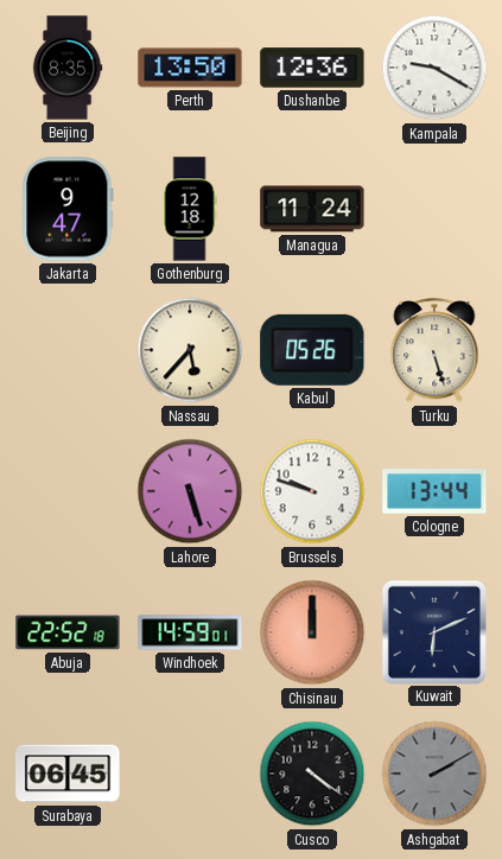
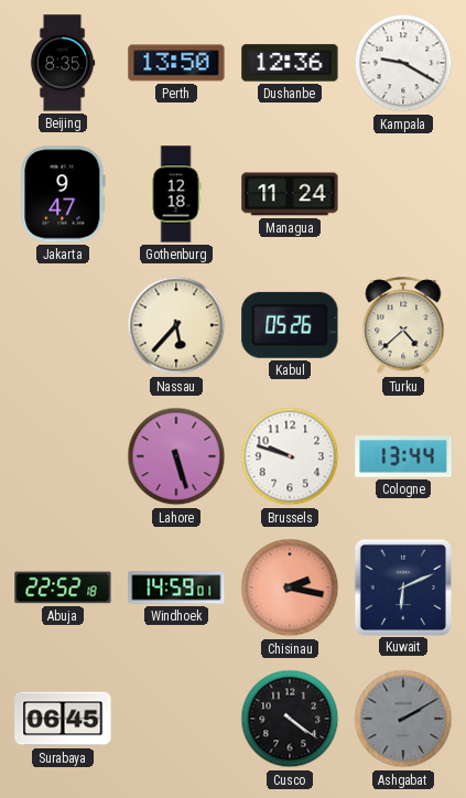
Turku: 5:27 -> 4:38 (403, 326)
Chisinau: 12:00 -> 2:17 (290, 587)
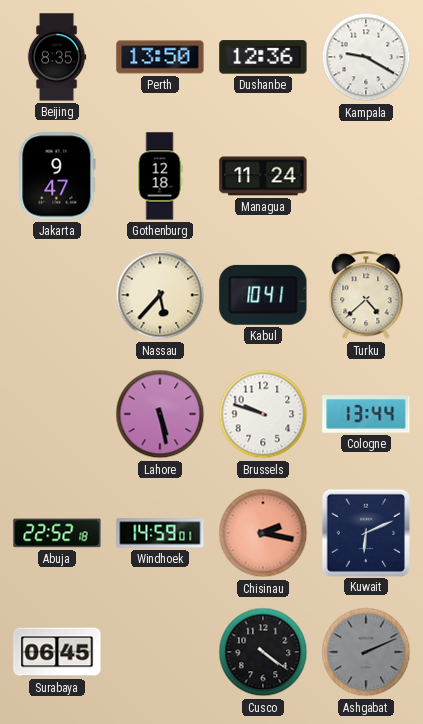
Kabul: 05:26 -> 10:41 (263, 295)
Lahore: 5:27 -> 5:28 (160, 414)
Ashgabat: 2:10 -> 2:11 (366, 652)
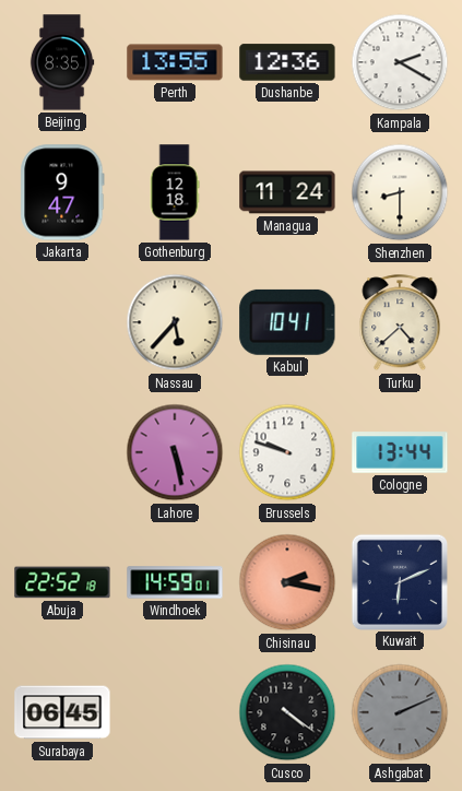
Perth: 13:50 -> 13:55 (175, 62)
Kampala: 9:20 -> 2:20 (400, 62)
Shenzhen: none -> 8:30 (400, 192)
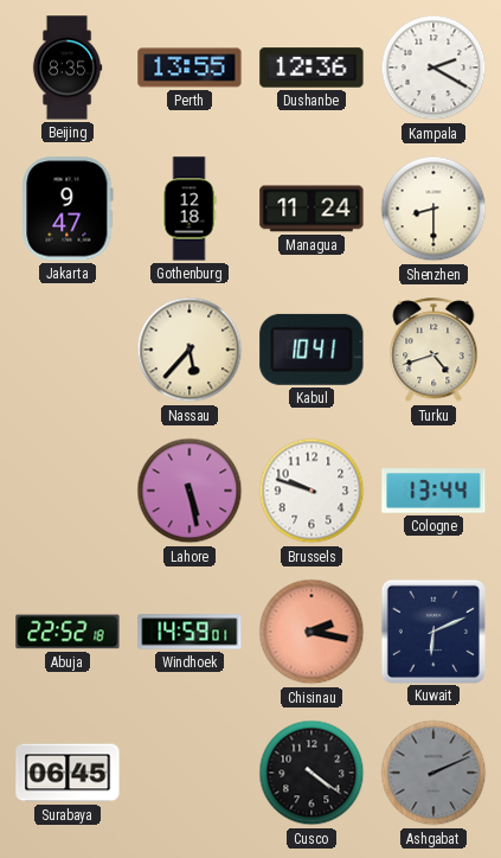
Turku: 4:38 -> 4:42 (433, 351)
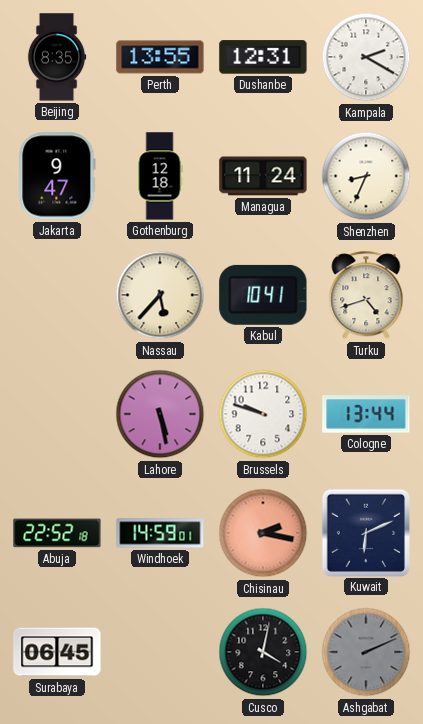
Dushanbe: 12:36 -> 12:31 (263, 57)
Shenzhen: 8:30 -> 8:34 (366, 176)
Cusco: 4:21 -> 4:02 (263, 652)
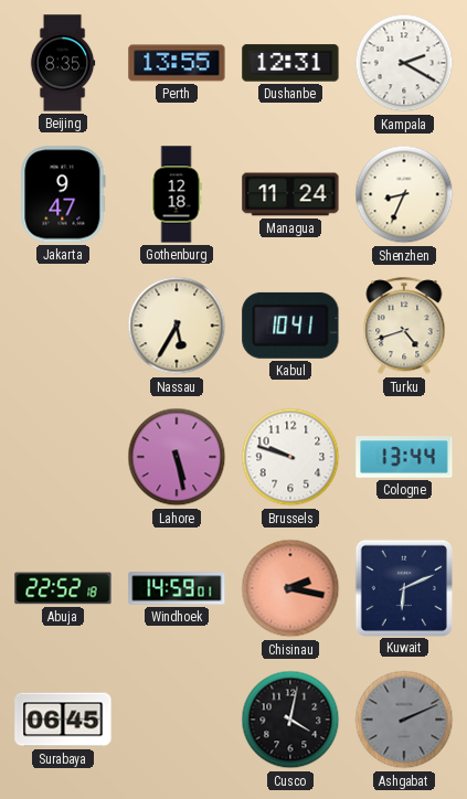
Nassau: 5:37 -> 5:35 (177, 326)
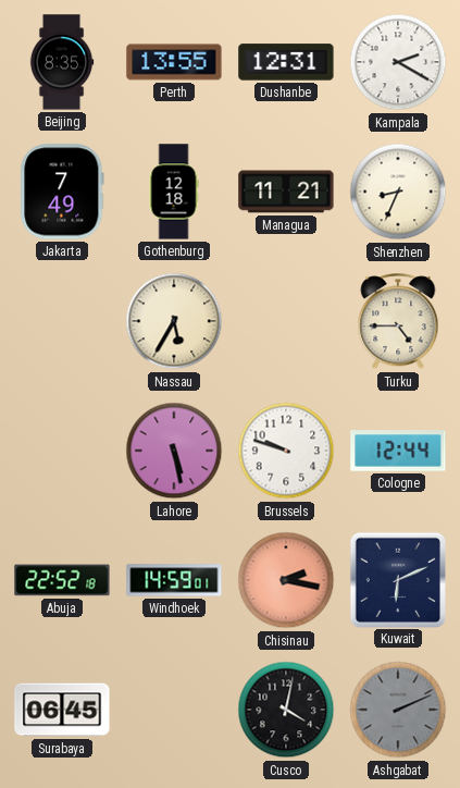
Jakarta: 9:47 -> 7:49 (62, 192)
Managua: 11:24 -> 11:21 (286, 192)
Kabul: 10:41 -> none (290, 326)
Turku: 4:42 -> 4:45 (398, 322)
Cologne: 13:44 -> 12:44 (398, 451)
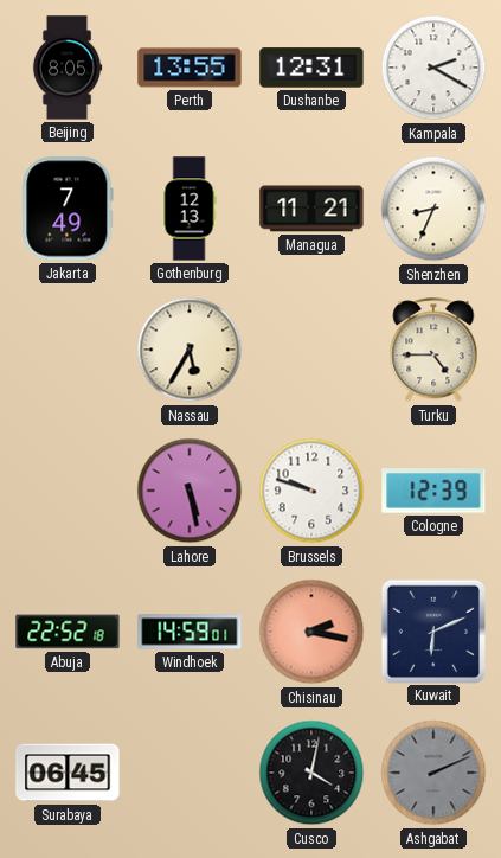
Beijing: 8:35 -> 8:05 (68, 68)
Gothenburg: 12:18 -> 12:13 (190, 209)
Cologne: 12:44 -> 12:39 (433, 491)
